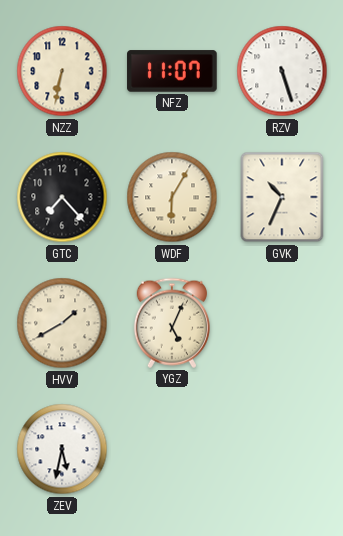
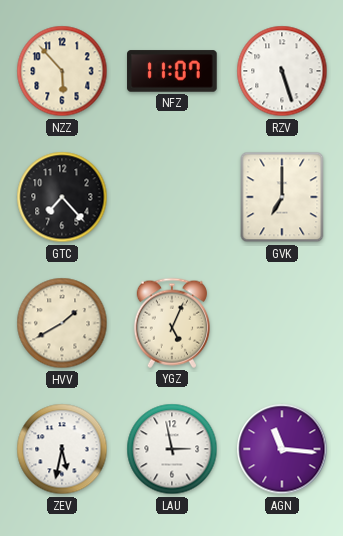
NZZ: 6:32 -> 5:53 (62, 71)
WDF: 6:05 -> none (172, 197)
GVK: 10:34 -> 7:00 (282, 197)
LAU: none -> 2:58 (172, 449)
AGN: none -> 11:16 (282, 449)
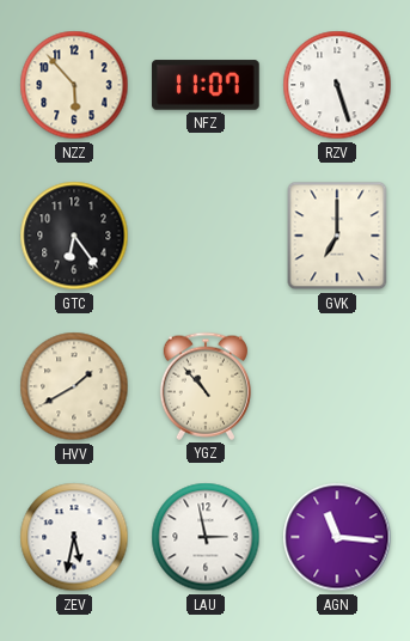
GTC: 7:23 -> 6:24 (74, 236)
YGZ: 5:04 -> 10:53 (206, 386)
